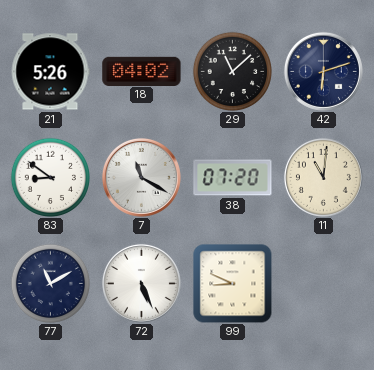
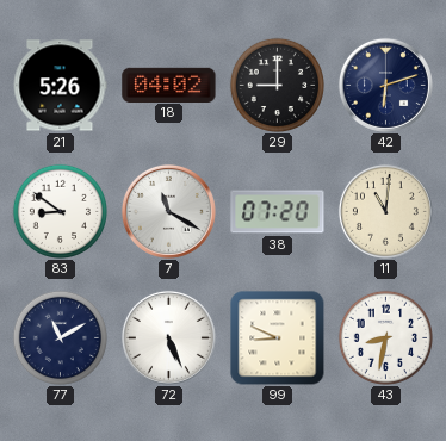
29: 11:08 -> 9:00 (277, 85)
43: none -> 8:32 (385, 337)
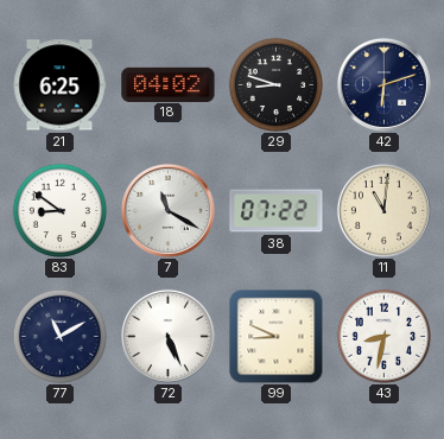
21: 5:26 -> 6:25 (59, 85)
29: 9:00 -> 8:48 (275, 84)
38: 07:20 -> 07:22 (277, 211)
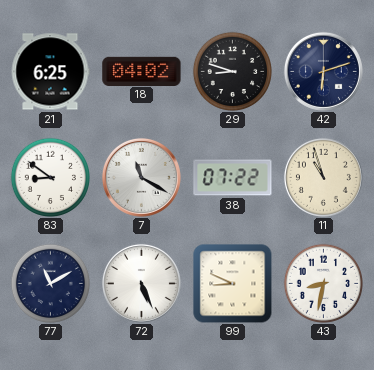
11: 11:01 -> 10:57 (323, 177)
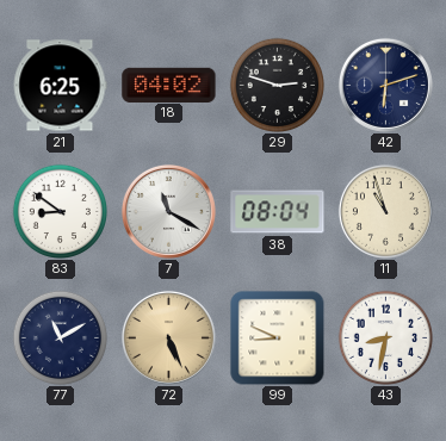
29: 8:48 -> 2:48 (277, 85)
38: 07:22 -> 08:04 (278, 212)
72 dial: white -> champagne (168, 337)
